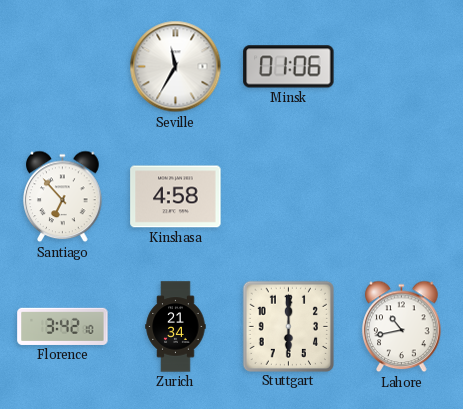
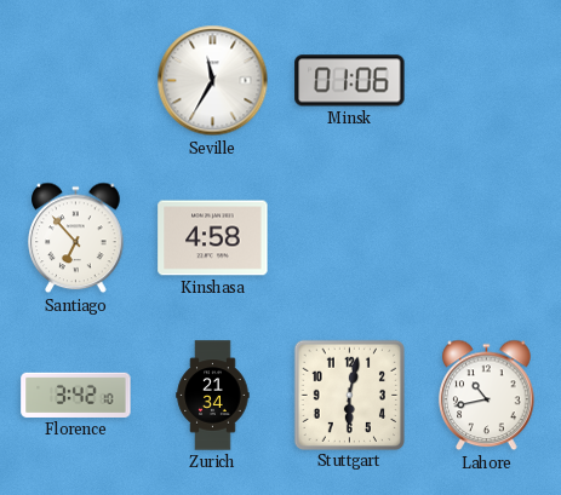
Stuttgart: 6:00 -> 6:02 (349, 395)
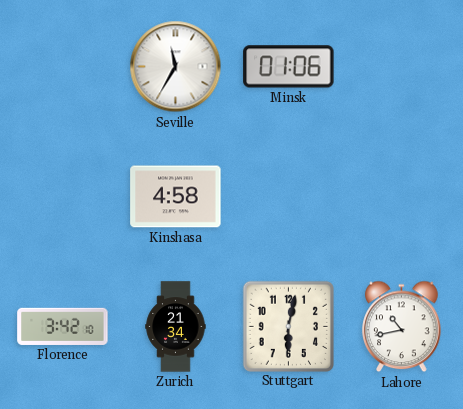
Santiago: 6:53 -> none (76, 238)
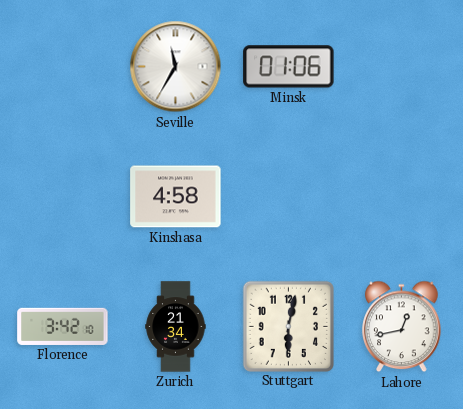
Lahore: 10:43 -> 12:43 (402, 327)
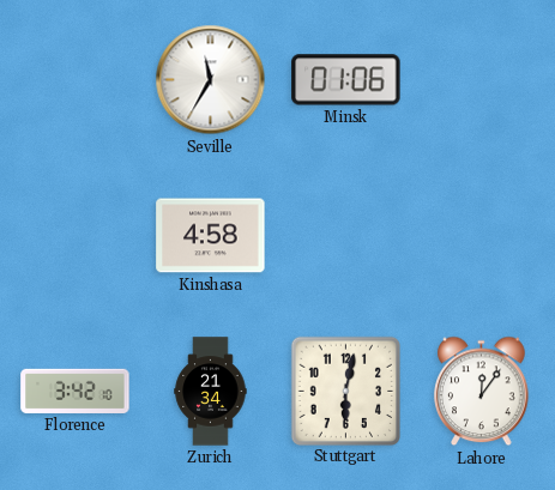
Lahore: 12:43 -> 12:06 (482, 392)
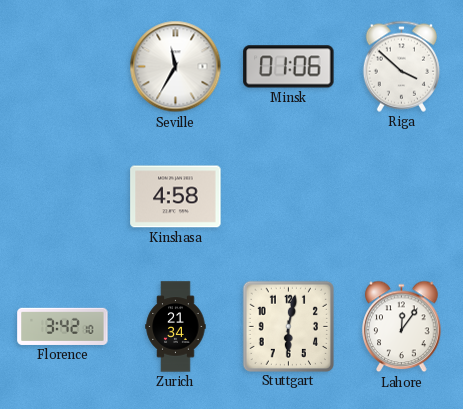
Riga: none -> 3:52 (401, 66)
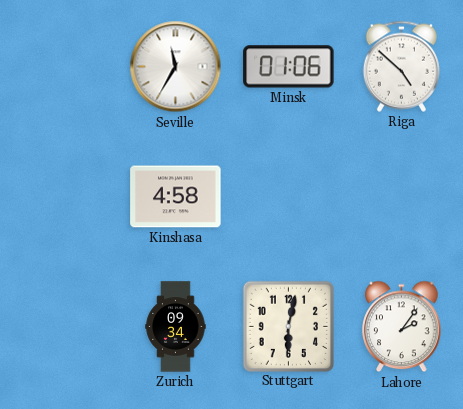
Riga: 3:52 -> 4:52 (401, 66)
Florence: 3:42 -> none (63, 326)
Zurich: 21:34 -> 09:34 (176, 327)
Lahore: 12:06 -> 2:06 (402, 327)
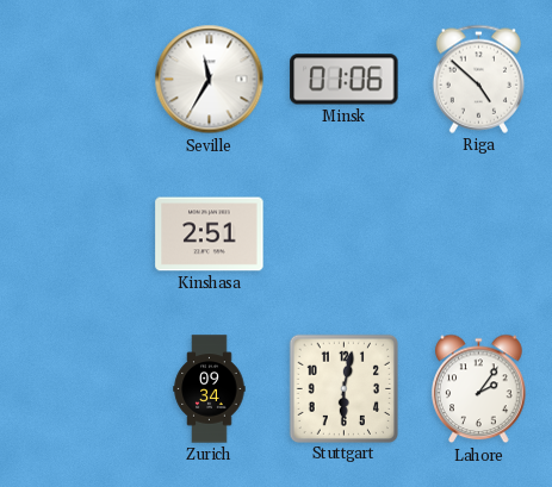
Kinshasa: 4:58 -> 2:51 (210, 235)
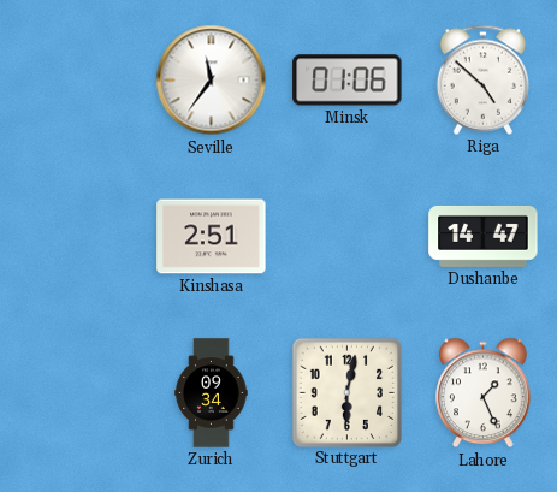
Seville: 11:35 -> 11:36 (212, 81)
Dushanbe: none -> 14:47 (484, 236)
Lahore: 2:06 -> 1:26 (484, 393)
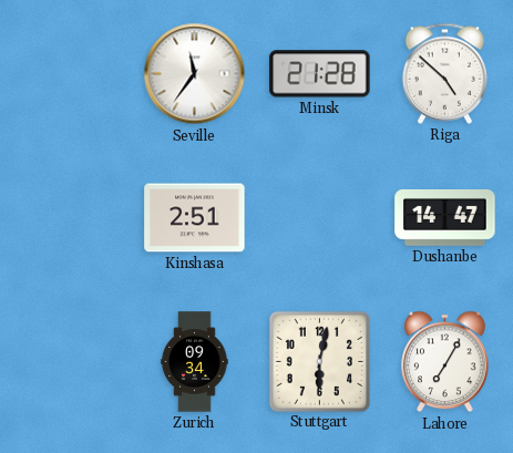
Minsk: 01:06 -> 21:28 (320, 74)
Lahore: 1:26 -> 7:05 (445, 362)
